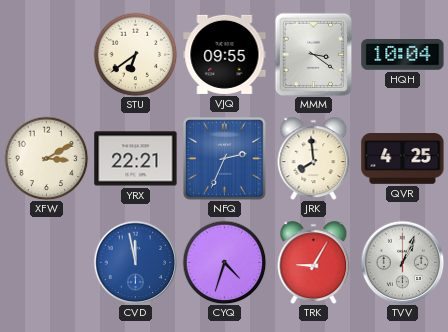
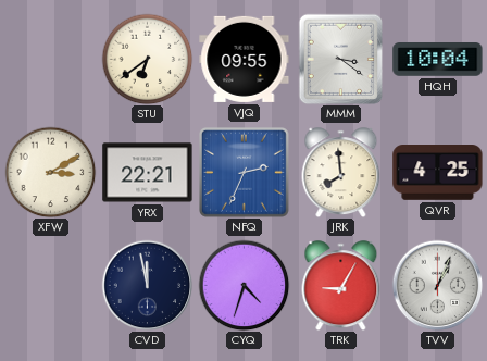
CVD dial: blue -> navy (147, 285)
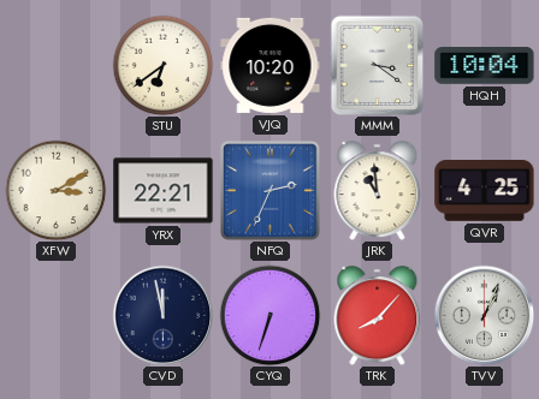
VJQ: 09:55 -> 10:20 (271, 65)
JRK: 7:59 -> 10:59 (378, 191)
CYQ: 4:33 -> 6:33 (269, 315)
TRK: 9:05 -> 8:07 (378, 316)
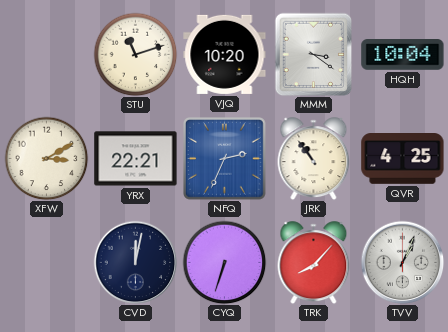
STU: 6:39 -> 11:12 (135, 54)
JRK: 10:59 -> 10:54 (314, 159)
CVD: 11:58 -> 12:02 (135, 262)
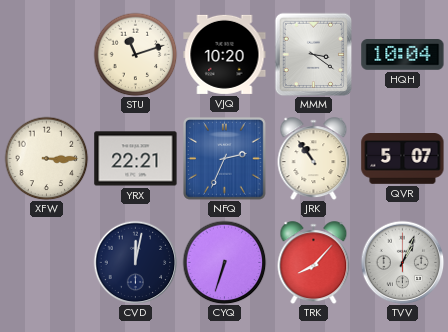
XFW: 3:10 -> 3:15 (46, 158)
QVR: 4:25 -> 5:07 (403, 159)
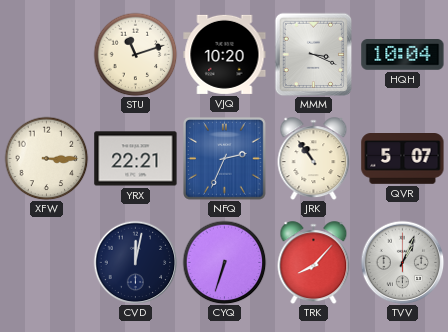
MMM: 3:21 -> 3:19 (314, 54)
